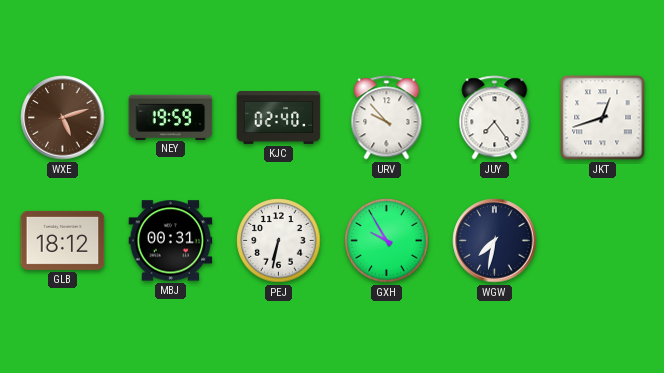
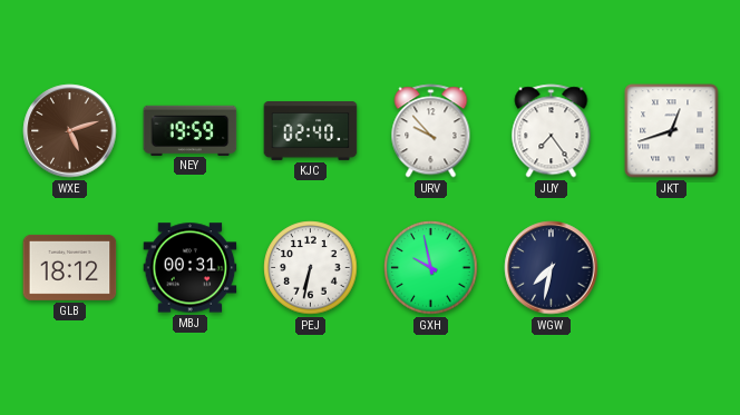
GXH: 9:55 -> 9:58 (431, 268)
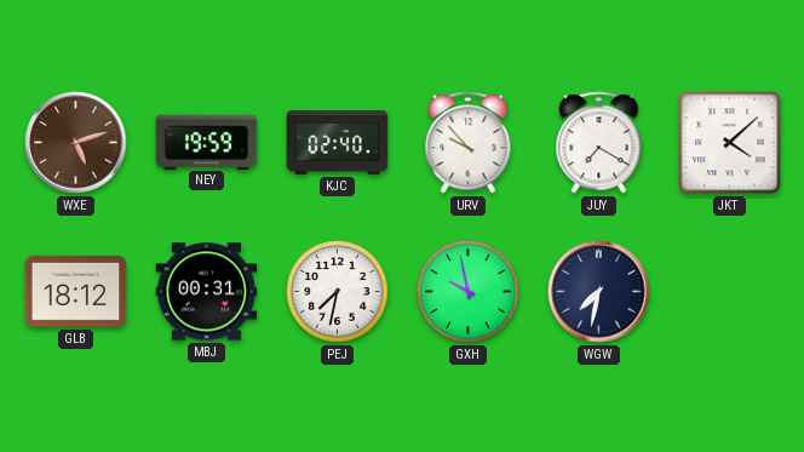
JUY: 7:24 -> 7:20 (599, 143)
JKT: 12:42 -> 4:08 (730, 143)
PEJ: 6:32 -> 7:32 (338, 292)
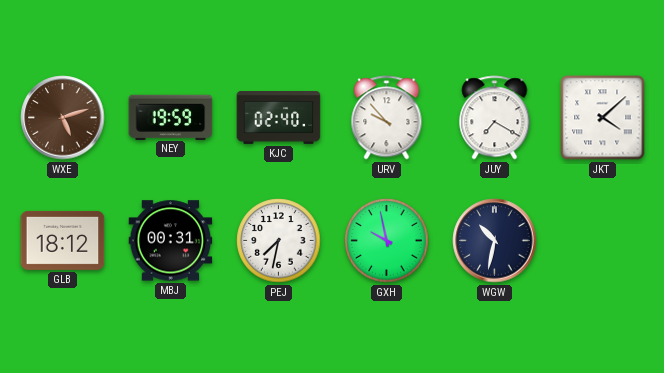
WGW: 7:32 -> 10:32 (495, 241)
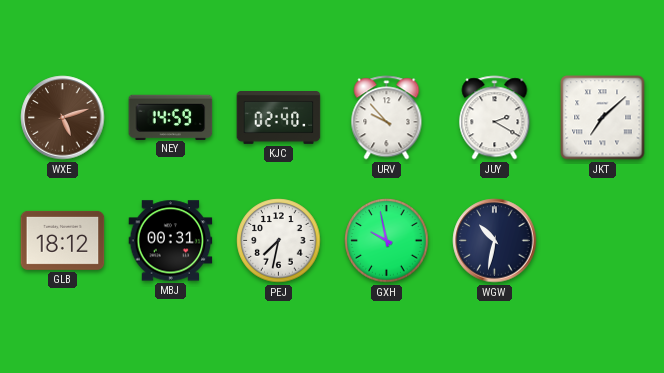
NEY: 19:59 -> 14:59 (171, 117)
JUY: 7:20 -> 2:20 (495, 118)
JKT: 4:08 -> 7:08 (603, 118)
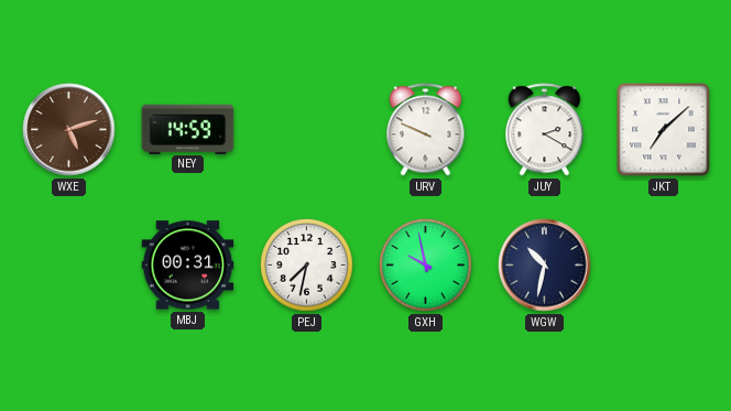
KJC: 02:40 -> none (279, 118)
URV: 9:53 -> 9:49 (426, 130)
GLB: 18:12 -> none (63, 240)
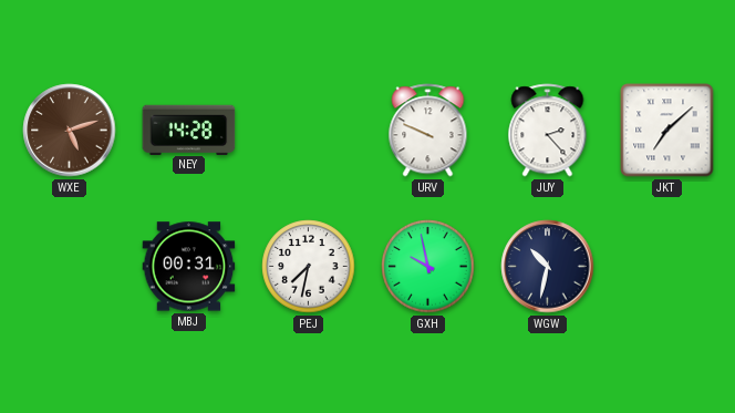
NEY: 14:59 -> 14:28 (189, 130)
JUY: 2:20 -> 2:23 (548, 131)
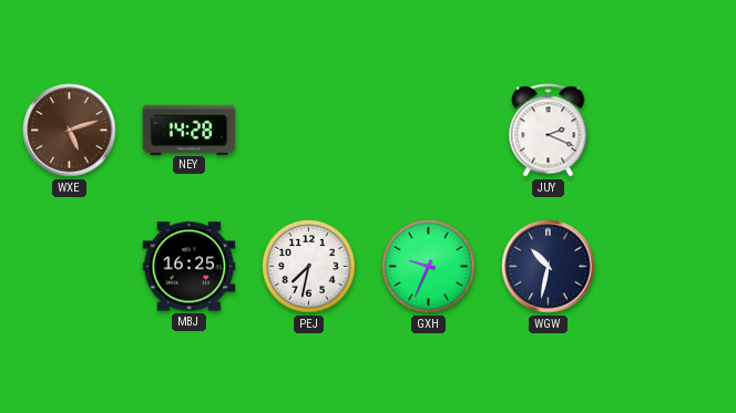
URV: 9:49 -> none (428, 131)
JUY: 2:23 -> 2:19 (549, 131)
JKT: 7:08 -> none (667, 131)
MBJ: 00:31 -> 16:25 (190, 267)
GXH: 9:58 -> 9:34 (429, 267)
